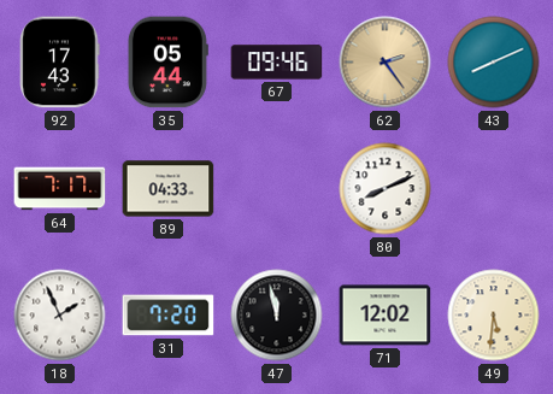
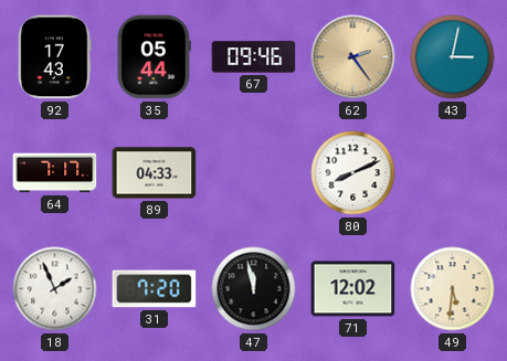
43: 8:11 -> 3:02 (453, 57)
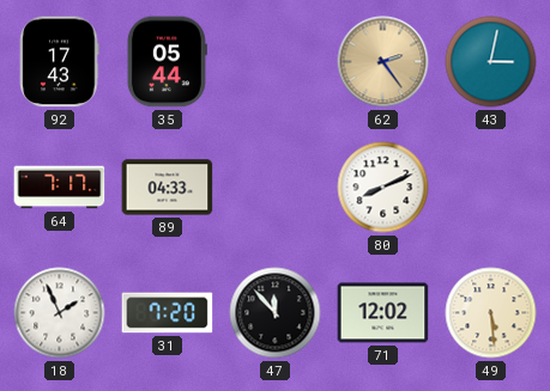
67: 09:46 -> none (254, 57)
47: 11:58 -> 11:53 (276, 313)
49: 5:31 -> 5:29 (491, 313)
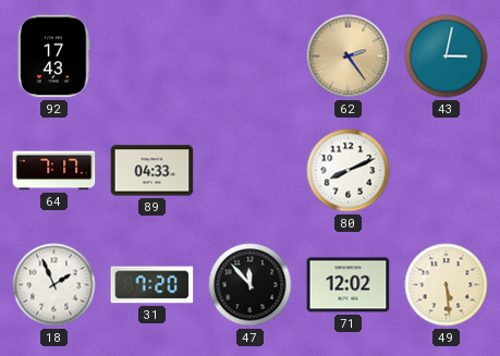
35: 05:44 -> none (167, 62)
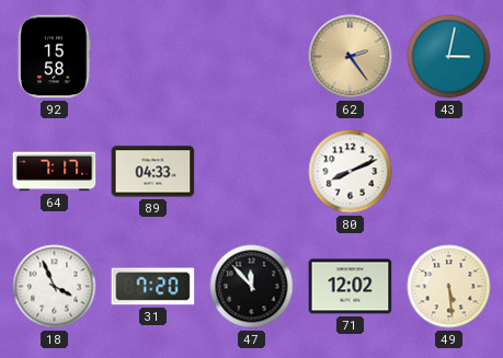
92: 17:43 -> 15:58 (55, 57)
18: 1:56 -> 3:56 (55, 287)
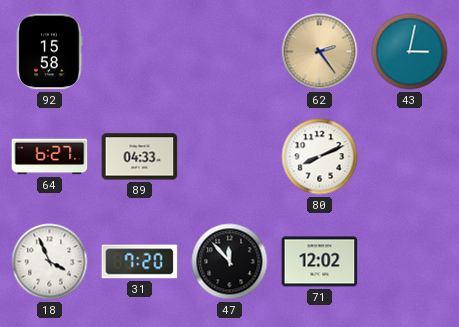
64: 7:17 -> 6:27 (50, 157)
49: 5:29 -> none (449, 287)
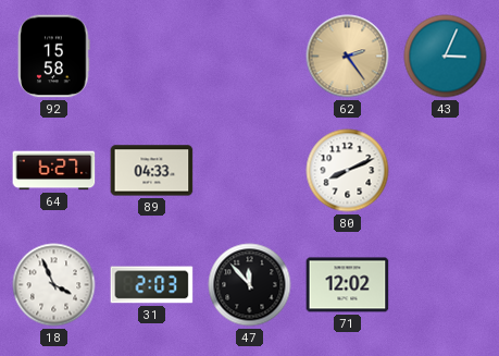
43: 3:02 -> 3:04 (446, 57)
31: 7:20 -> 2:03 (152, 285)
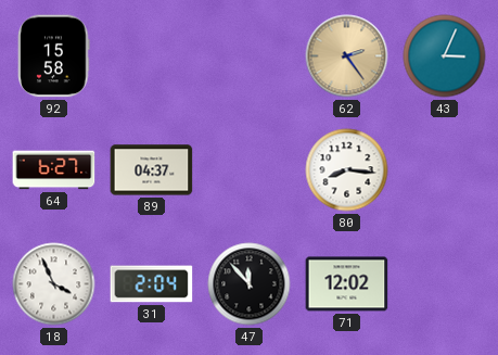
89: 04:33 -> 04:37 (152, 170)
80: 8:11 -> 8:16 (347, 170)
31: 2:03 -> 2:04 (152, 284)
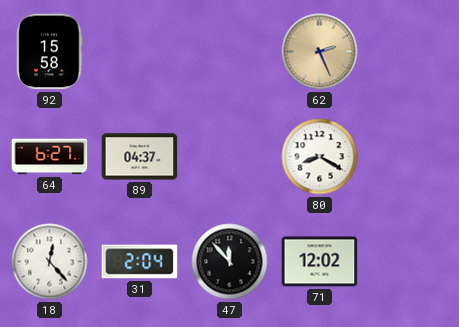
62: 2:24 -> 2:26 (320, 52)
43: 3:04 -> none (445, 56)
80: 8:16 -> 8:20 (320, 157)
18: 3:56 -> 12:23 (50, 262)
